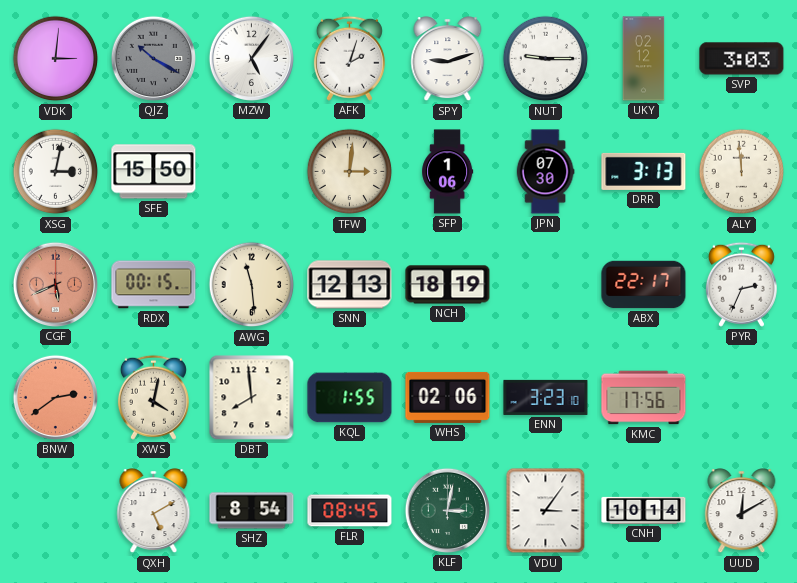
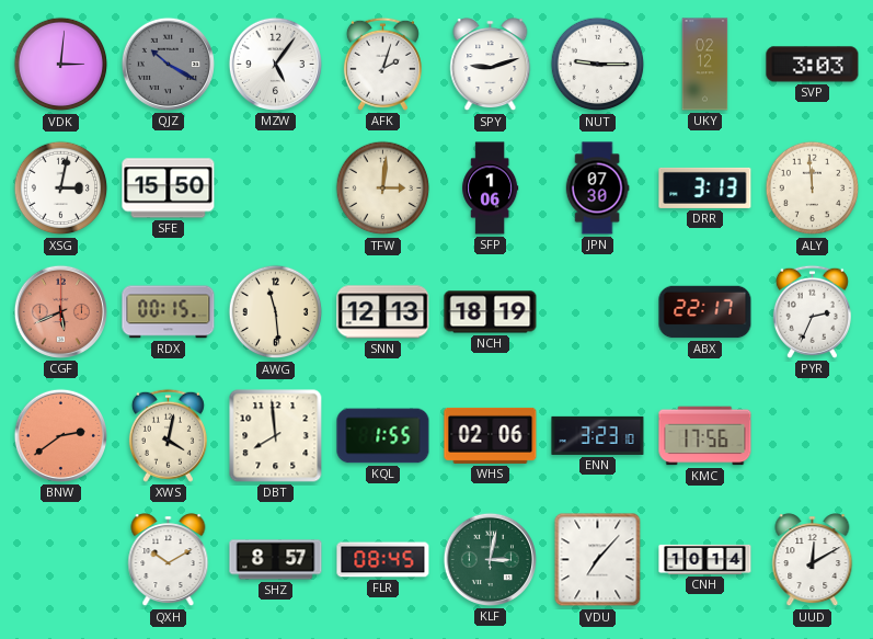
QXH: 5:10 -> 10:10 (169, 560)
SHZ: 8:54 -> 8:57 (276, 560)
VDU: 3:06 -> 7:07 (598, 560)
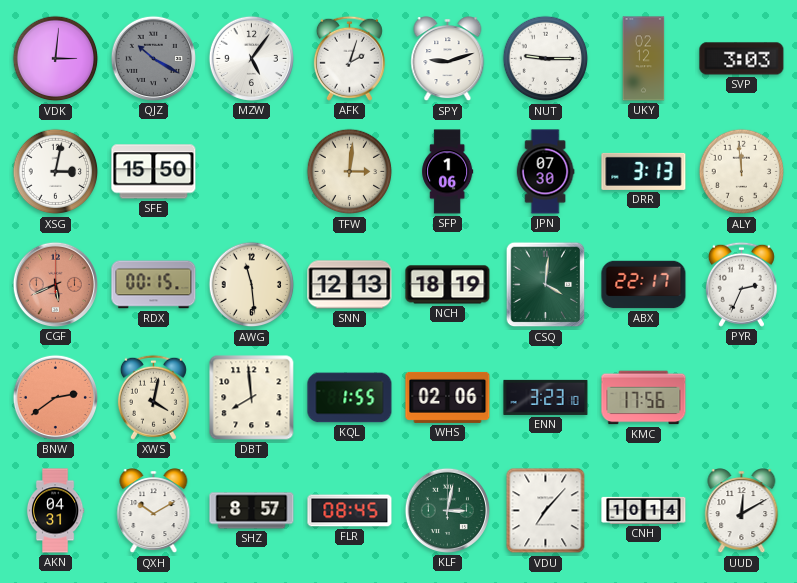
CSQ: none -> 4:01 (546, 285)
AKN: none -> 04:31 (55, 511)
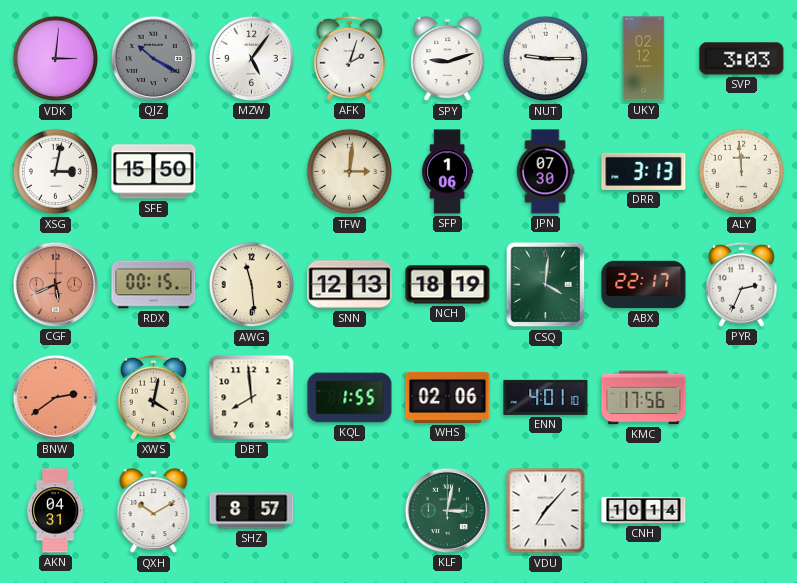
ENN: 3:23 -> 4:01 (546, 397)
FLR: 08:45 -> none (350, 511)
UUD: 12:10 -> none (742, 511)
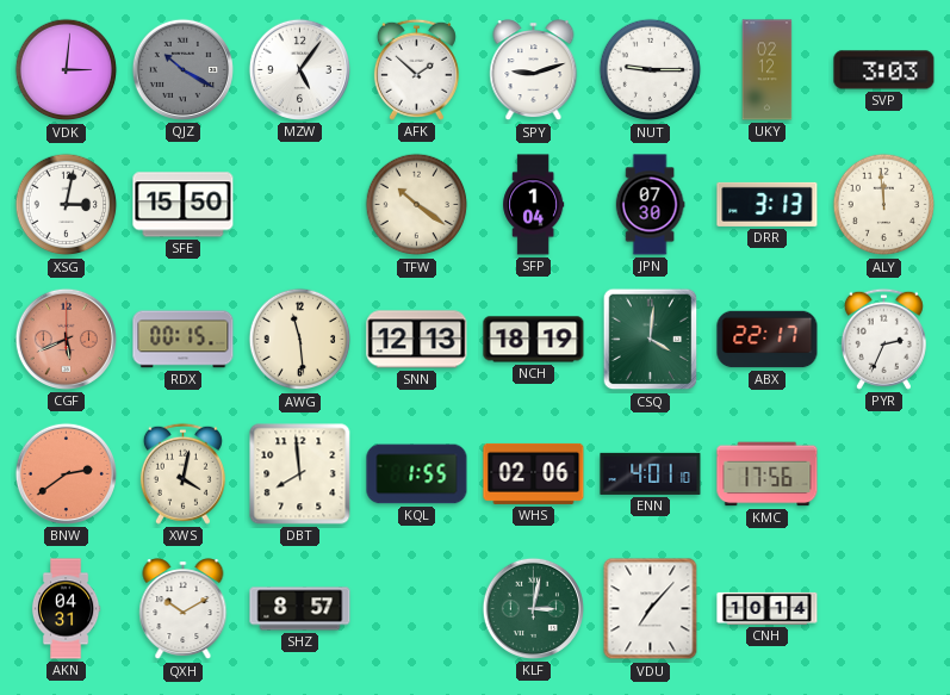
AFK: 2:03 -> 1:52 (416, 69)
TFW: 3:01 -> 10:21 (417, 205)
SFP: 1:06 -> 1:04 (534, 205)
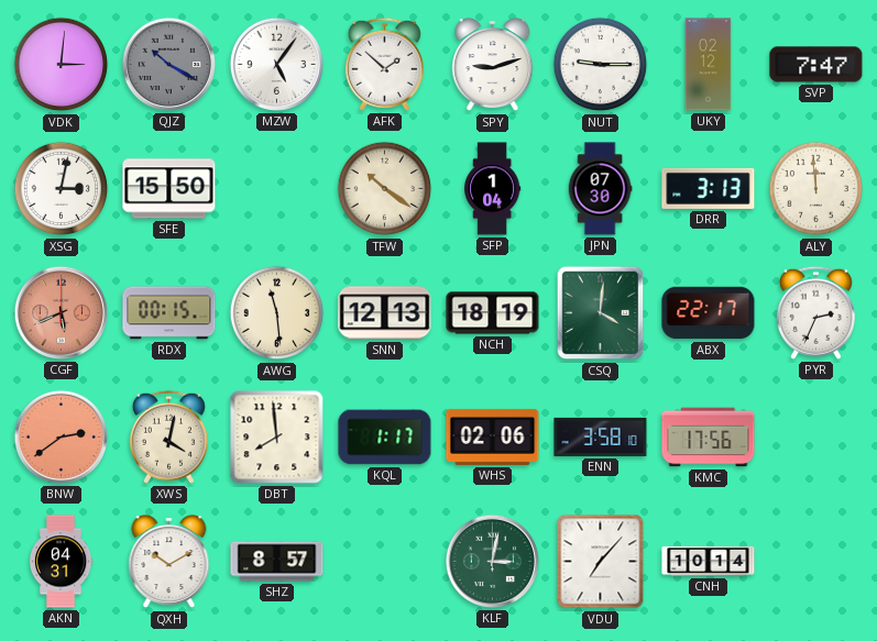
SVP: 3:03 -> 7:47 (816, 65)
KQL: 1:55 -> 1:17 (385, 438)
ENN: 4:01 -> 3:58 (601, 436)
